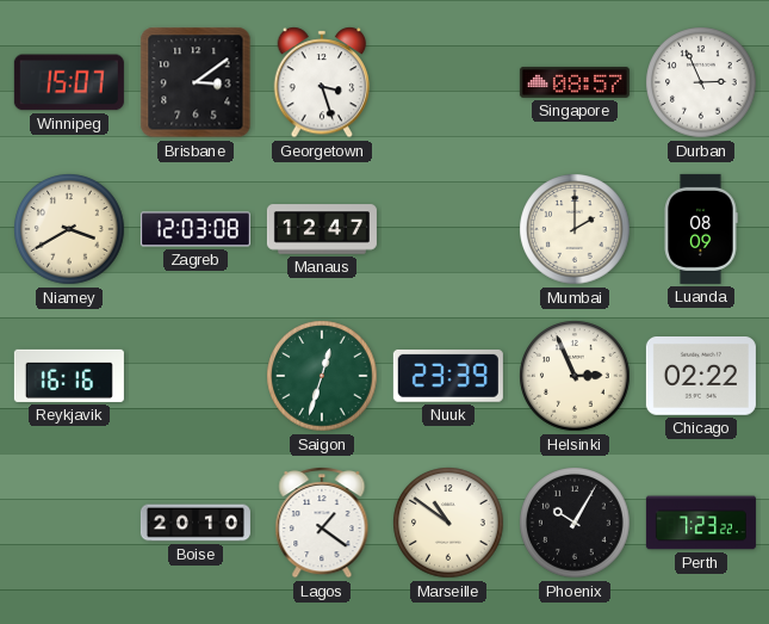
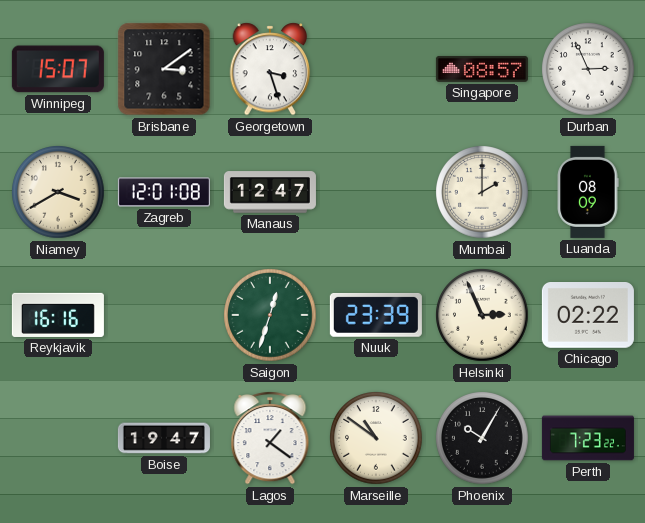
Zagreb: 12:03 -> 12:01 (164, 192)
Boise: 20:10 -> 19:47 (164, 438)
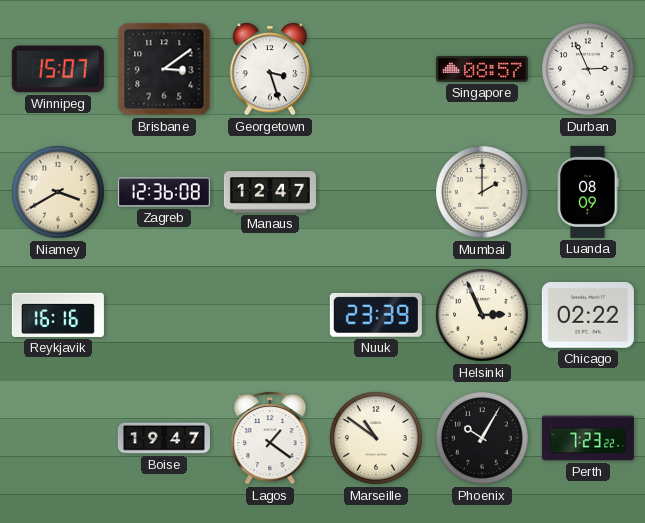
Zagreb: 12:01 -> 12:36 (164, 192)
Saigon: 12:33 -> none (270, 315)
